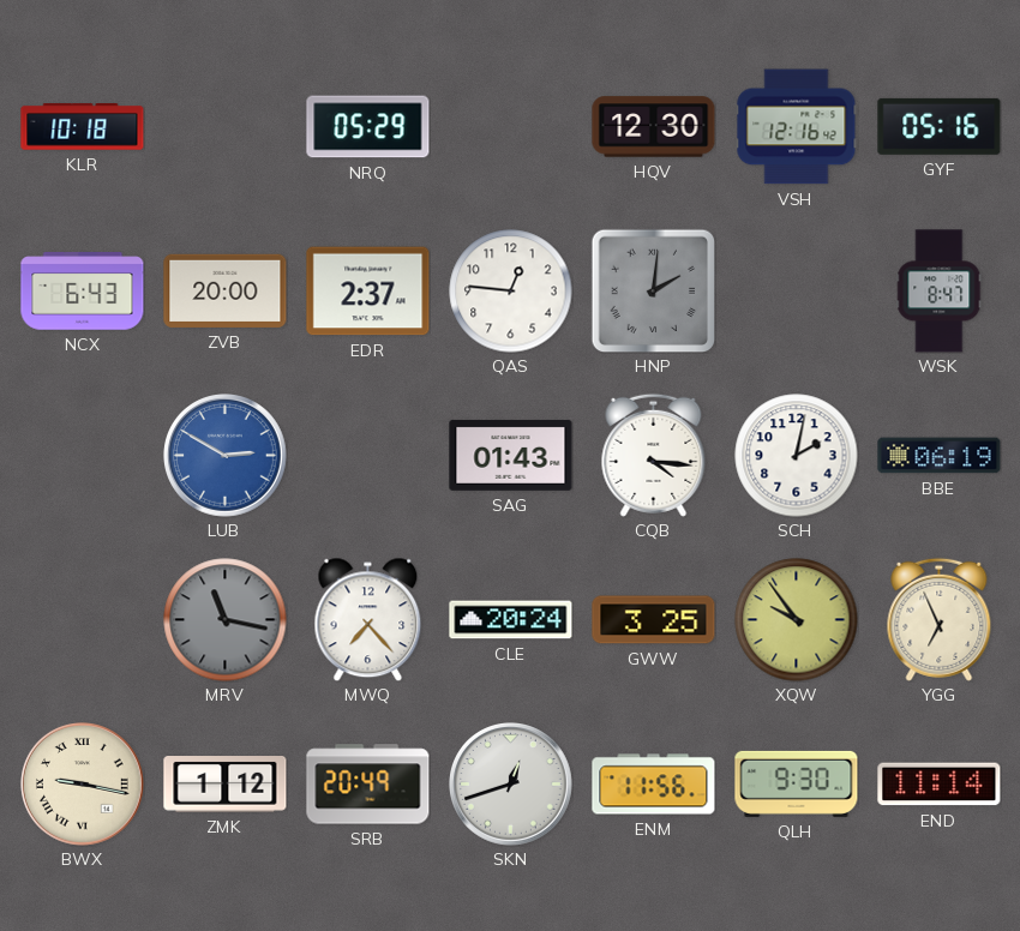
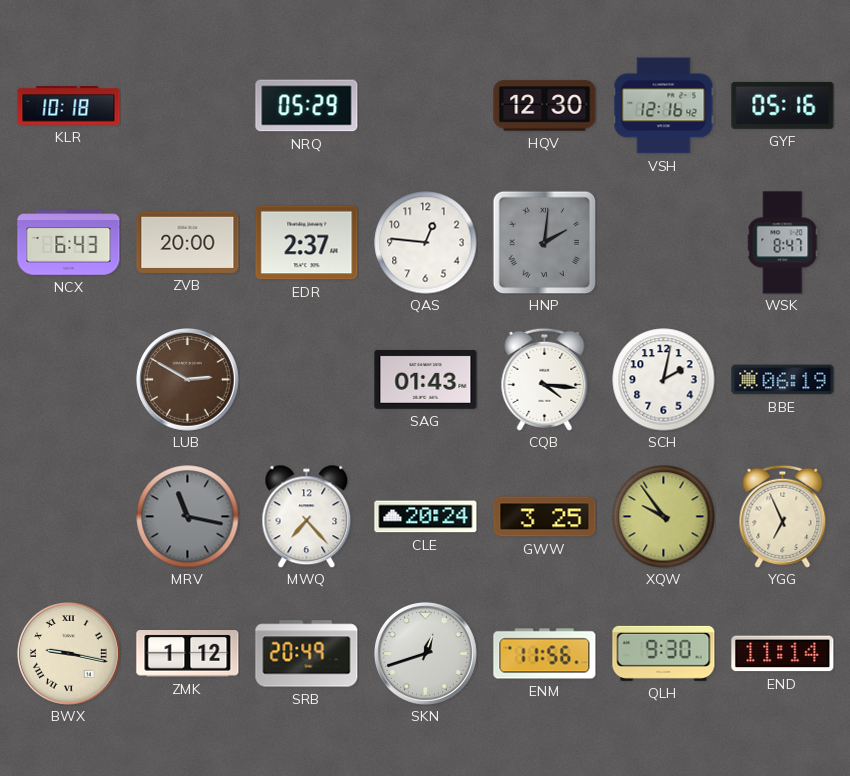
LUB dial: blue -> brown (188, 380)
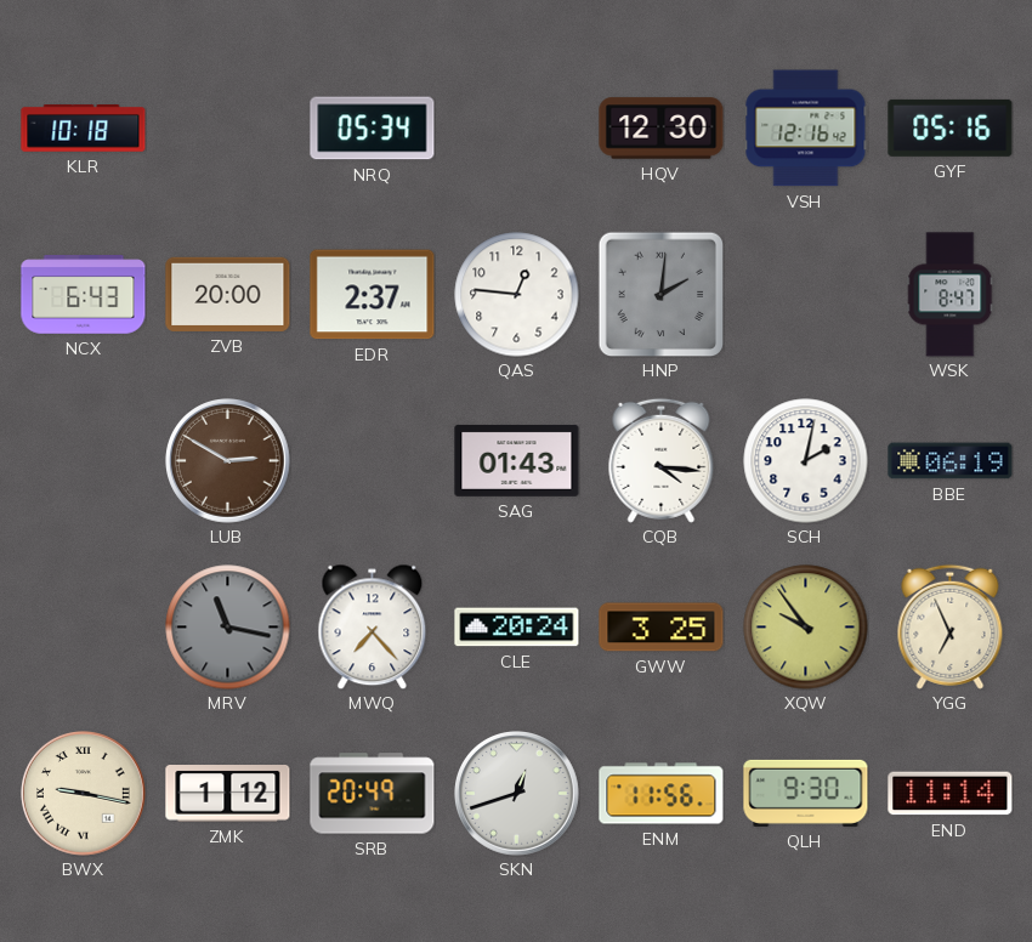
NRQ: 05:29 -> 05:34 (373, 129)
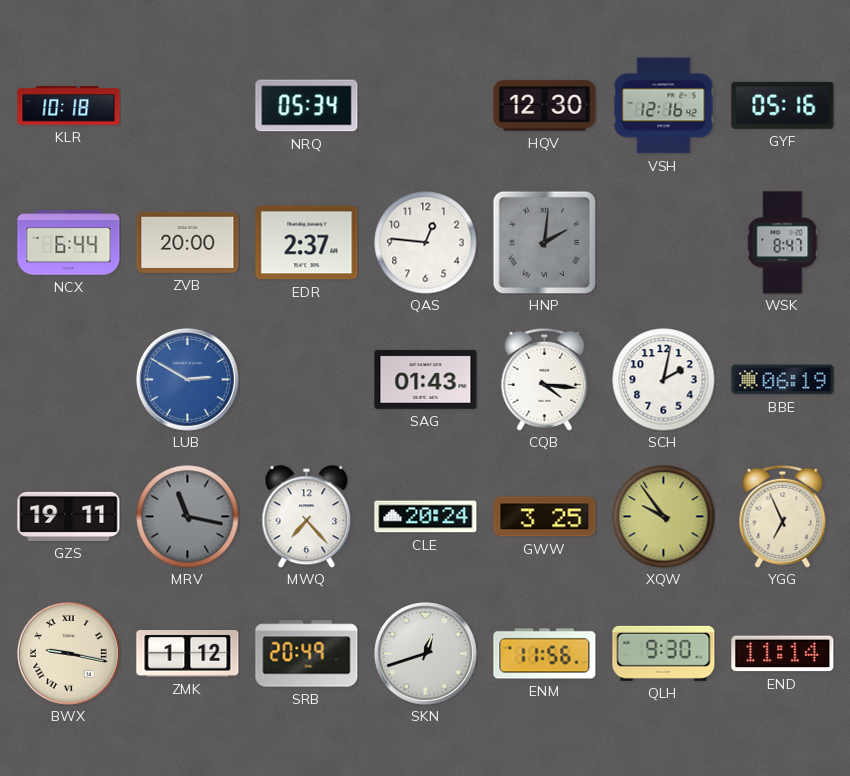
NCX: 6:43 -> 6:44 (69, 243)
LUB dial: brown -> blue (188, 380)
GZS: none -> 19:11 (69, 516)
